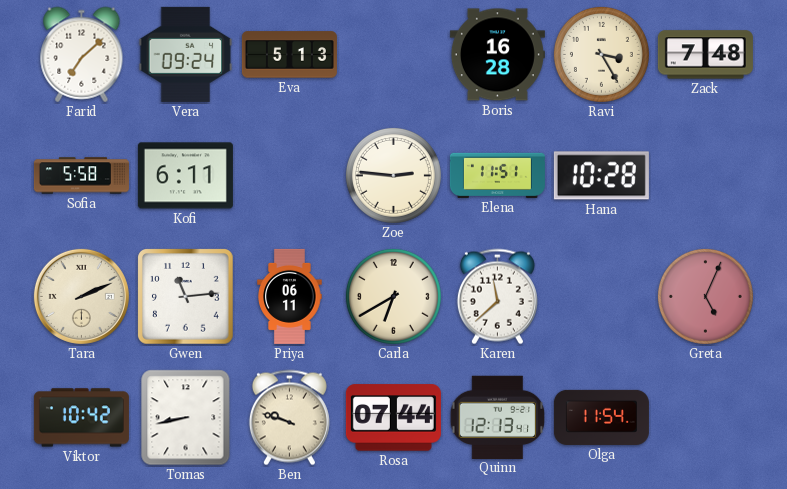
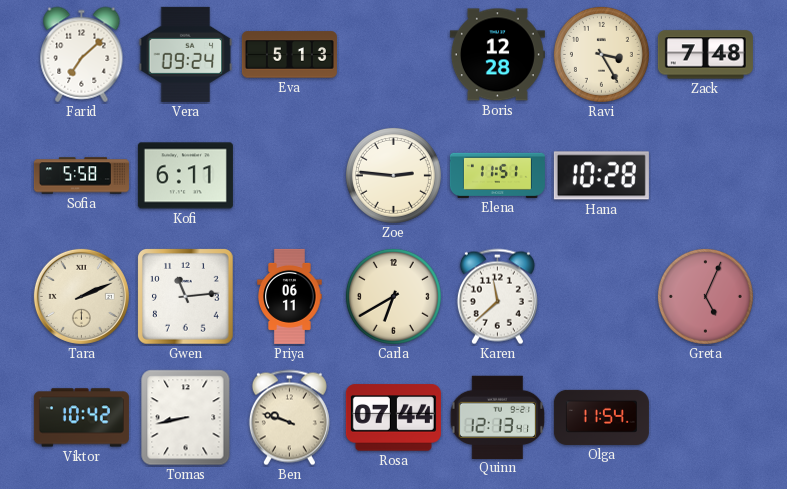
Boris: 16:28 -> 12:28 (497, 55)
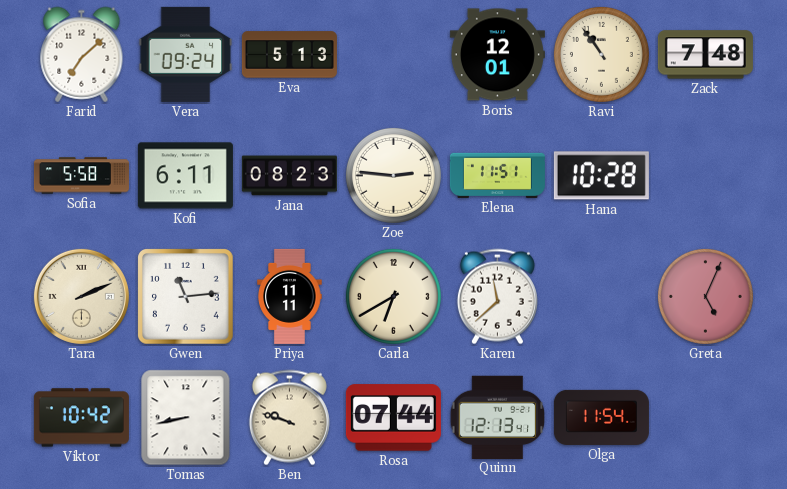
Boris: 12:28 -> 12:01 (497, 55)
Ravi: 3:25 -> 10:54 (601, 54)
Jana: none -> 08:23 (289, 176)
Priya: 06:11 -> 11:11 (290, 296)
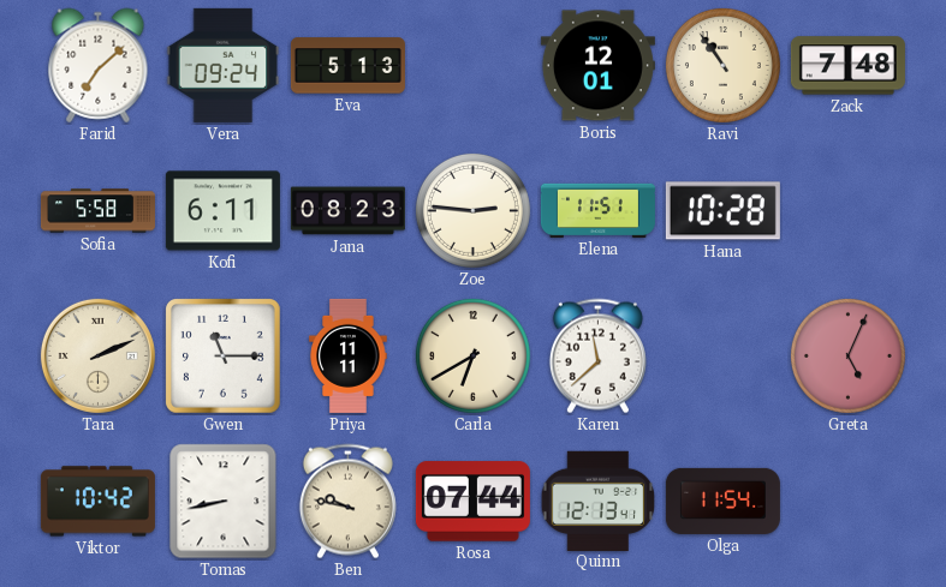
Gwen: 11:14 -> 11:15 (224, 357)
Ben: 9:48 -> 9:47 (347, 502)
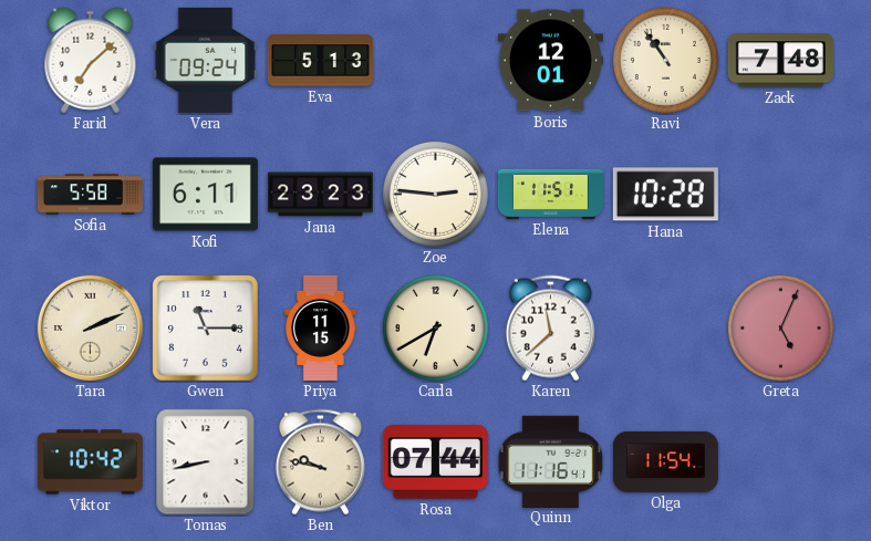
Jana: 08:23 -> 23:23 (320, 195)
Priya: 11:11 -> 11:15 (321, 327)
Quinn: 12:13 -> 11:16 (551, 461)
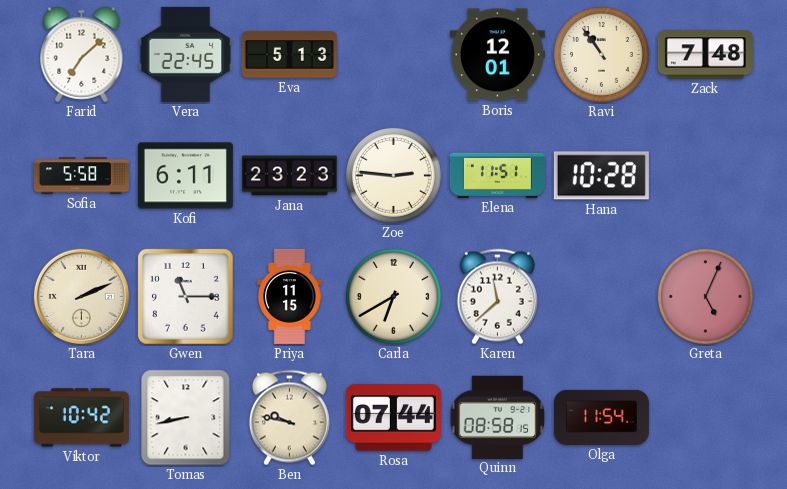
Vera: 09:24 -> 22:45 (186, 54)
Quinn: 11:16 -> 08:58 (498, 417)
